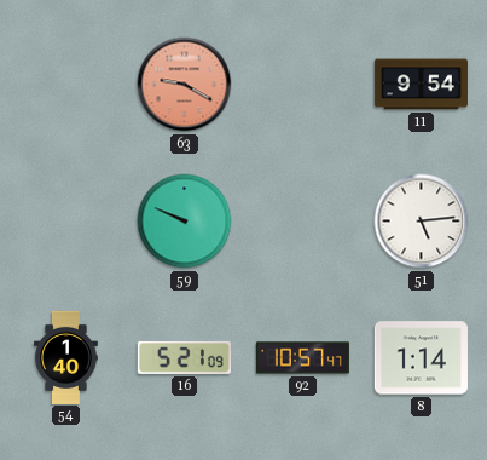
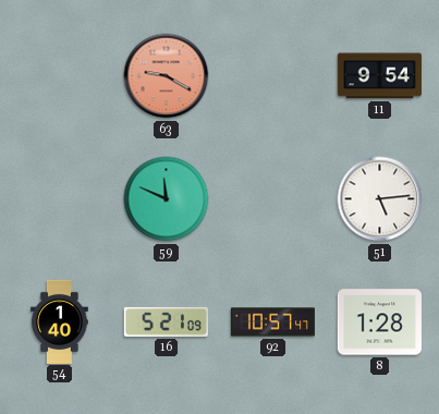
59: 9:49 -> 11:49 (167, 199)
8: 1:14 -> 1:28 (379, 322)
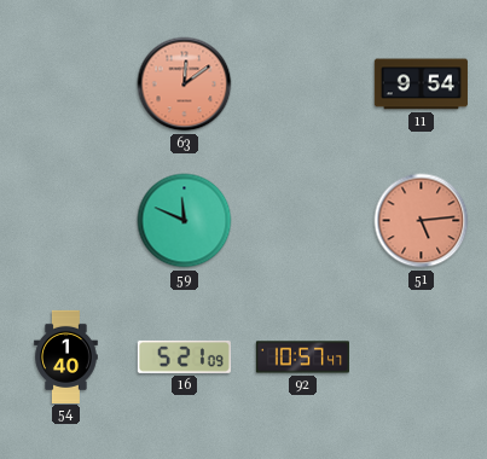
63: 9:20 -> 12:09 (185, 85)
51 dial: white -> salmon (422, 221)
8: 1:28 -> none (379, 322)
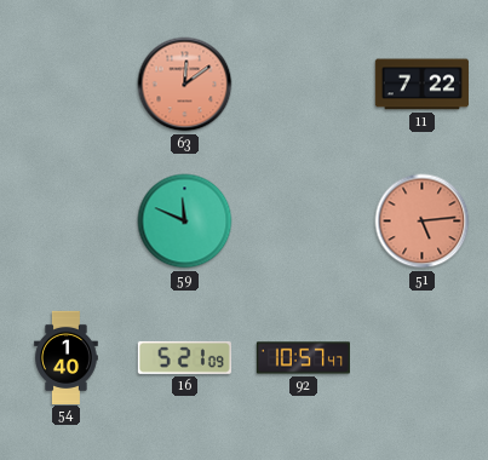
11: 9:54 -> 7:22 (421, 85)
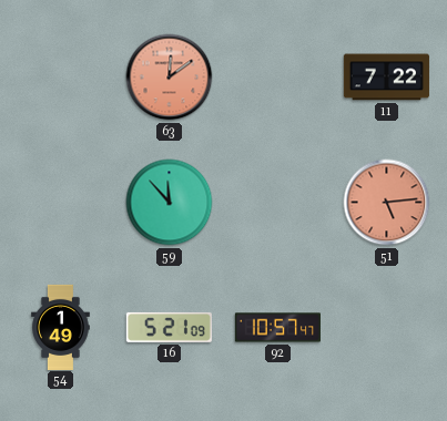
59: 11:49 -> 11:53 (170, 203)
54: 1:40 -> 1:49 (61, 327)
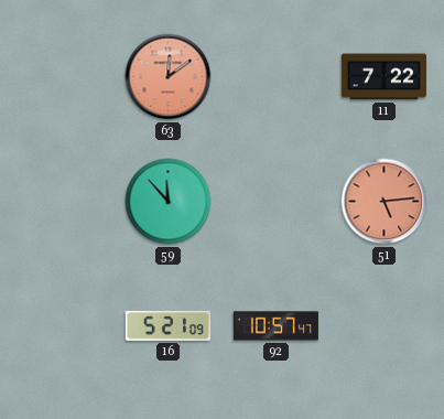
54: 1:49 -> none (61, 327)
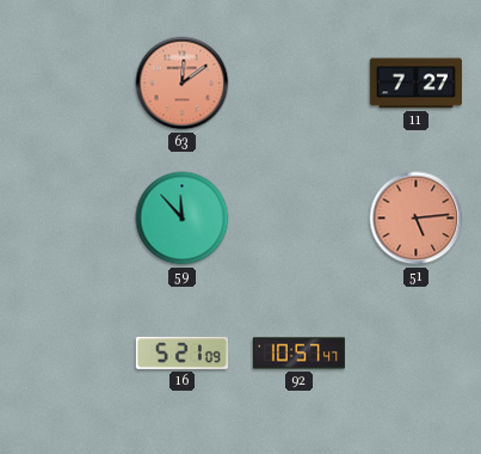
11: 7:22 -> 7:27 (415, 84)
